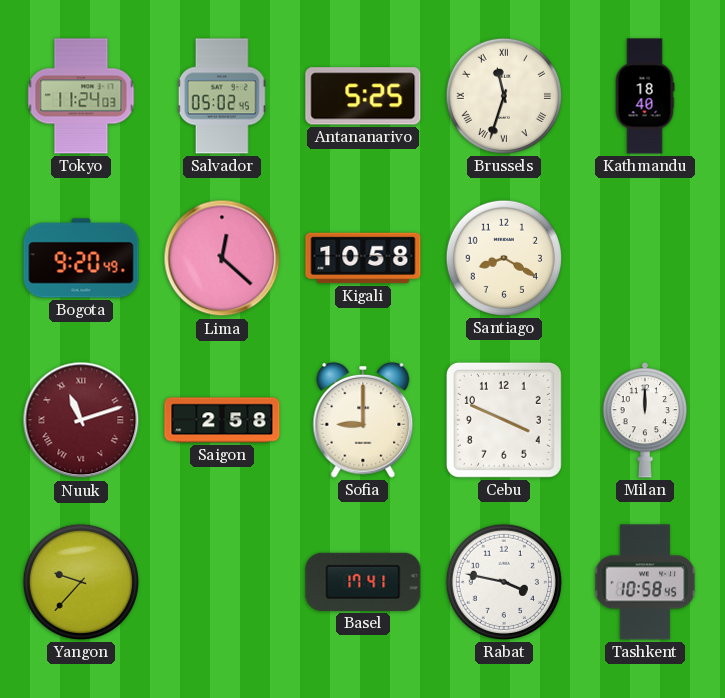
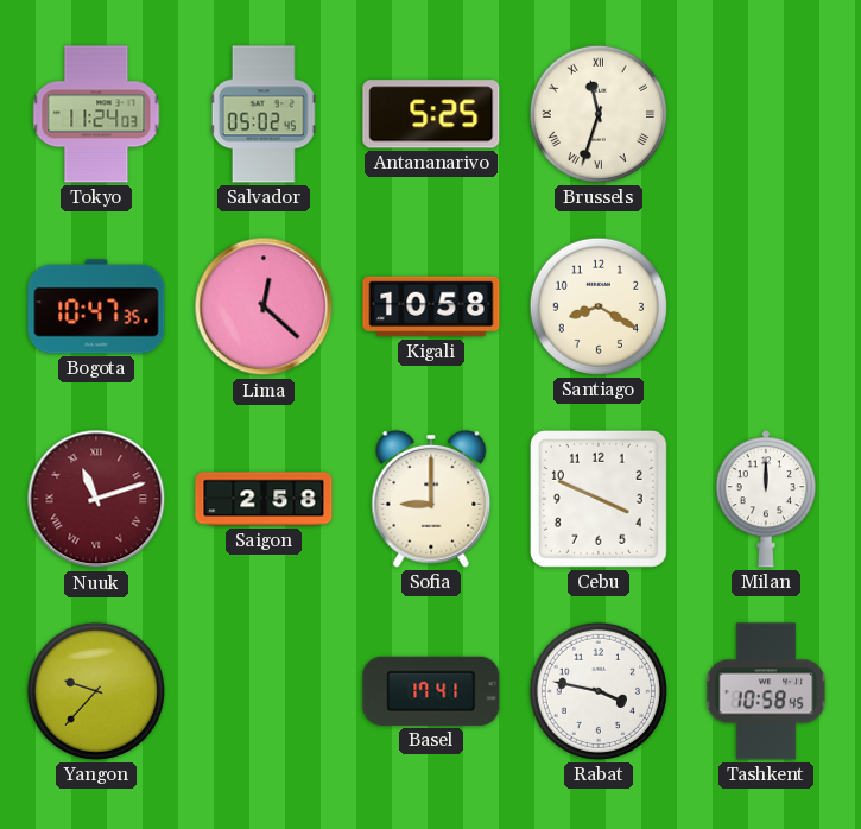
Kathmandu: 18:40 -> none (645, 96)
Bogota: 9:20 -> 10:47 (96, 306)
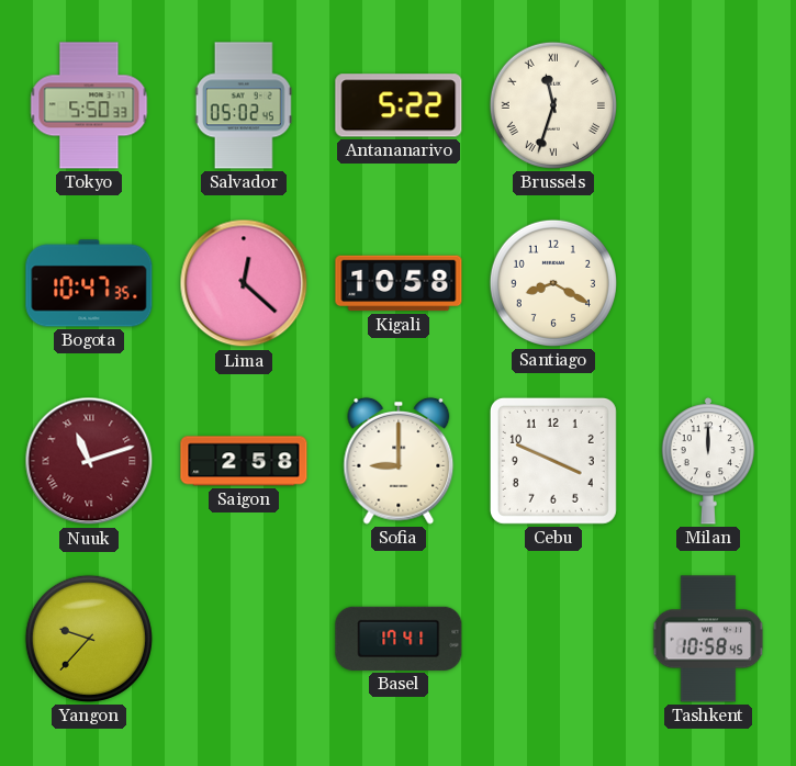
Tokyo: 11:24 -> 5:50 (89, 105)
Antananarivo: 5:25 -> 5:22 (399, 105)
Rabat: 3:47 -> none (599, 691)
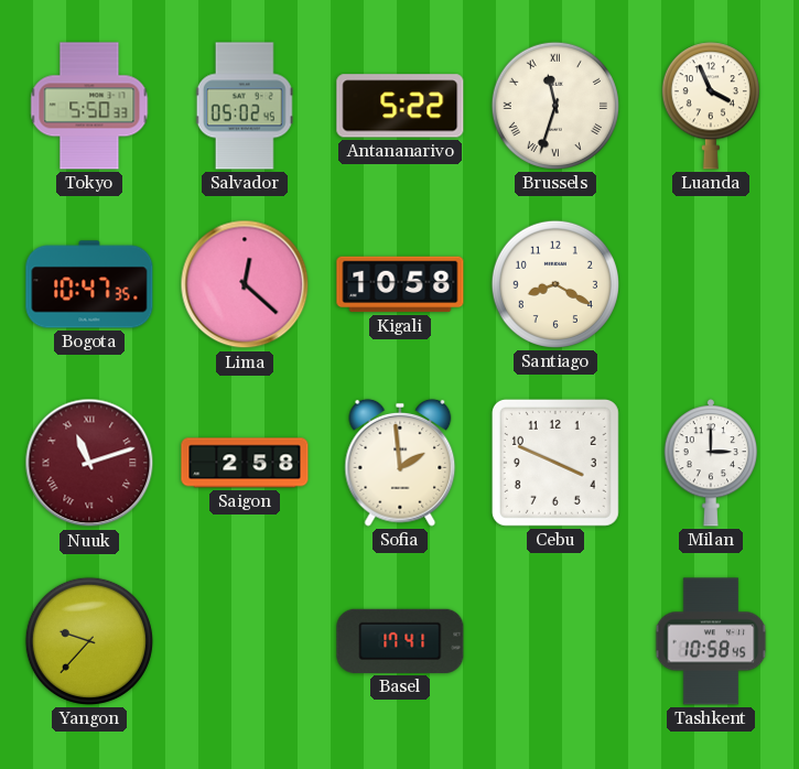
Luanda: none -> 3:56 (711, 106)
Sofia: 9:00 -> 1:59 (400, 463)
Milan: 12:00 -> 3:00 (711, 464)
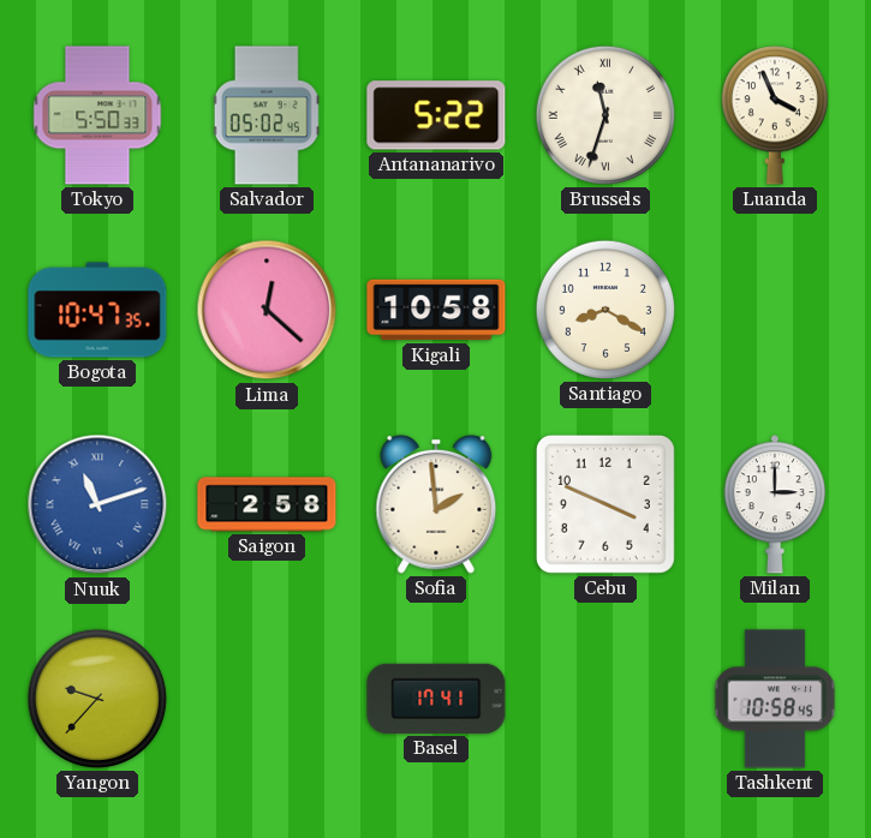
Nuuk dial: burgundy -> blue (97, 504)
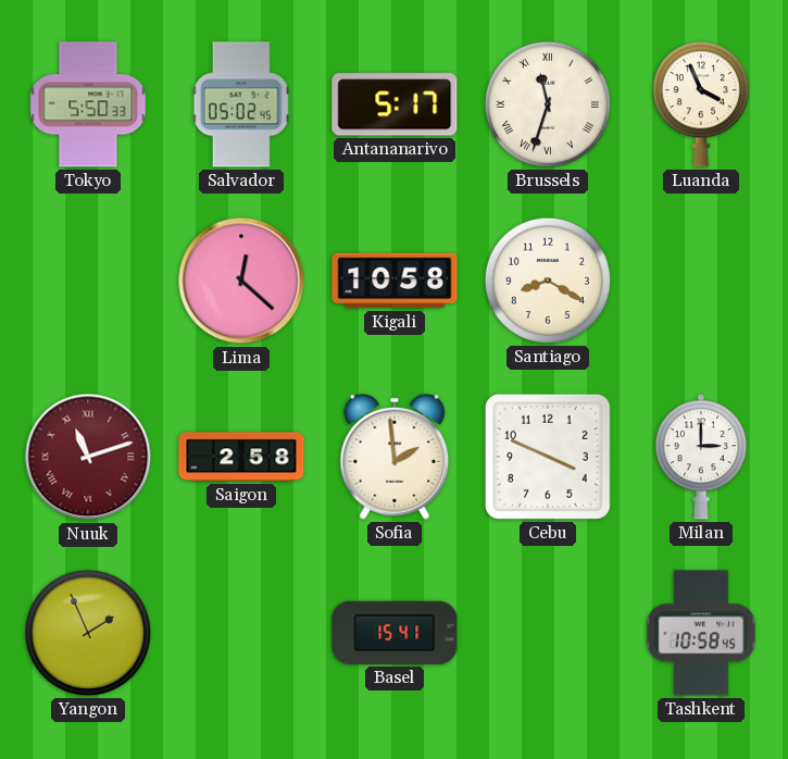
Antananarivo: 5:22 -> 5:17 (395, 104)
Bogota: 10:47 -> none (97, 310)
Nuuk dial: blue -> burgundy (88, 457)
Yangon: 9:37 -> 1:56 (88, 633)
Basel: 17:41 -> 15:41 (395, 633)
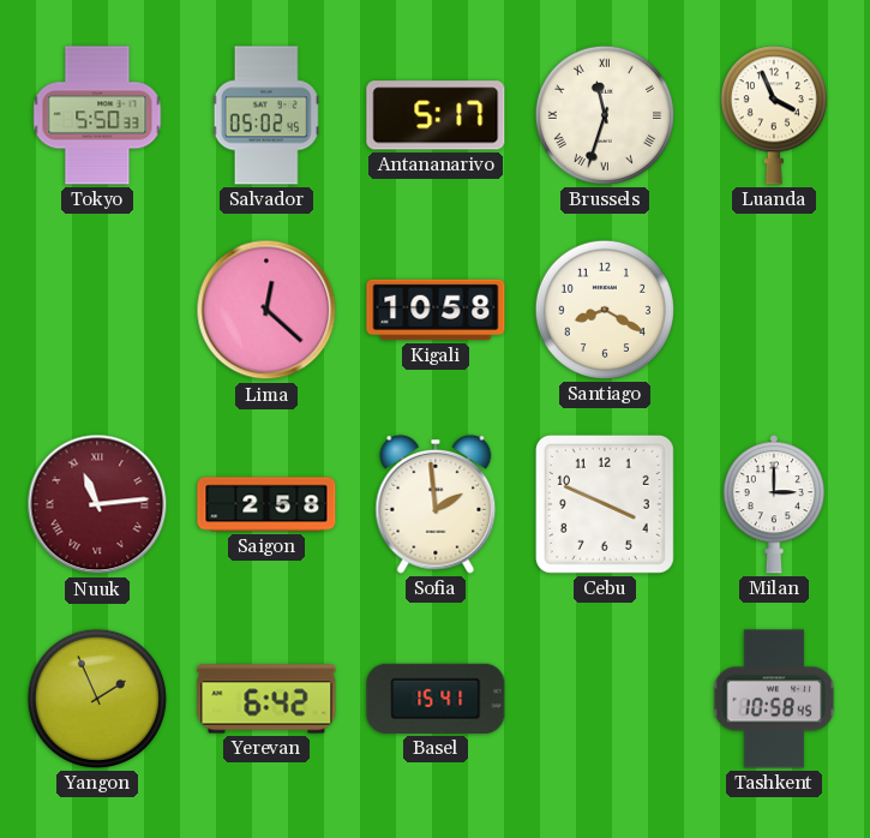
Nuuk: 11:12 -> 11:14 (97, 504)
Yerevan: none -> 6:42 (266, 699)
